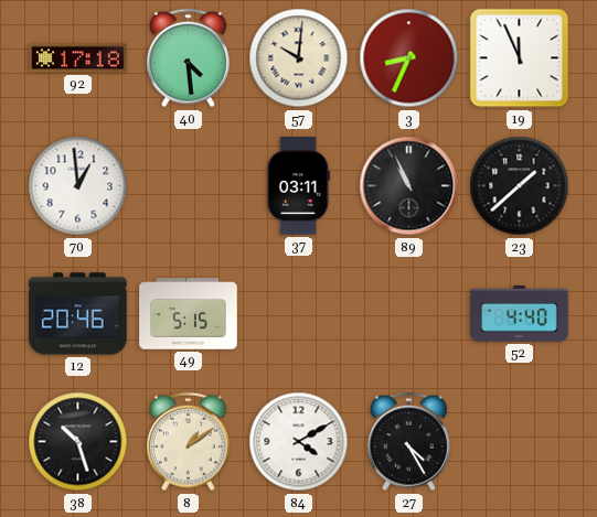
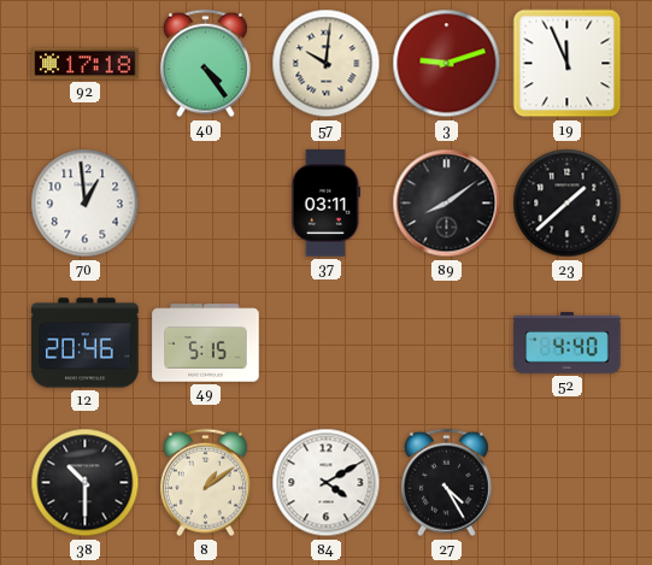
40: 4:29 -> 4:24 (205, 64)
3: 8:34 -> 9:12 (447, 64)
89: 10:56 -> 8:09 (447, 204)
38: 10:27 -> 10:30 (86, 483)
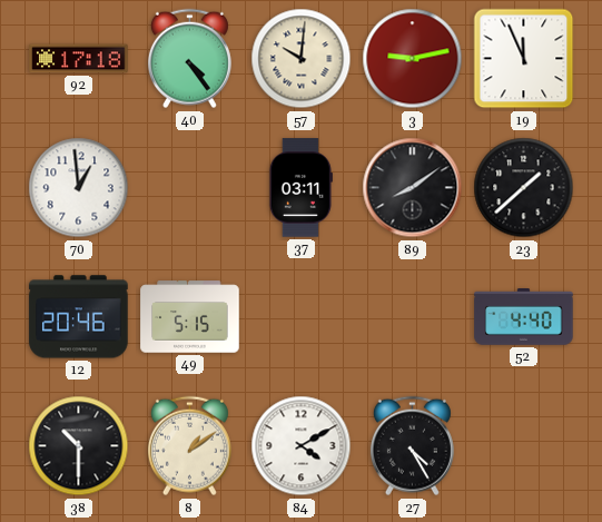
3: 9:12 -> 9:13 (413, 59)
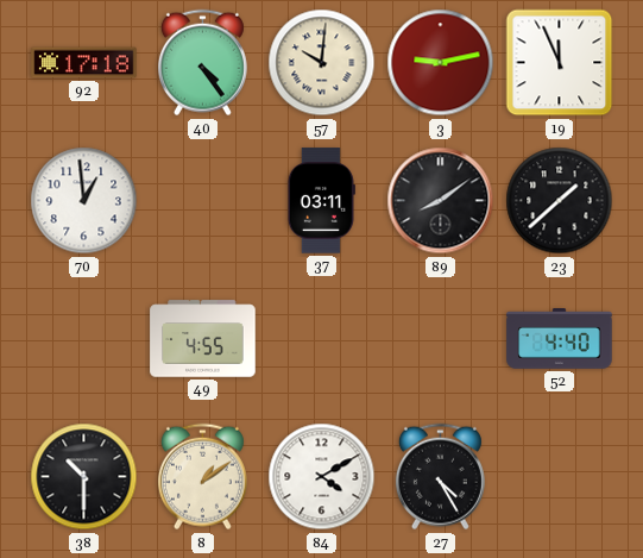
12: 20:46 -> none (79, 317)
49: 5:15 -> 4:55 (203, 339)
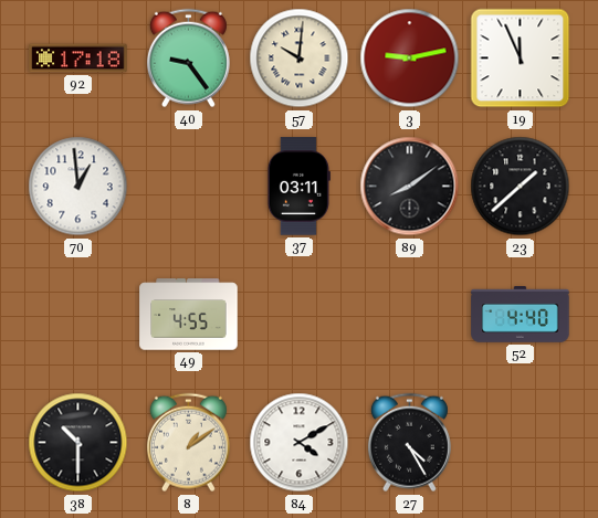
40: 4:24 -> 9:24 (188, 59)
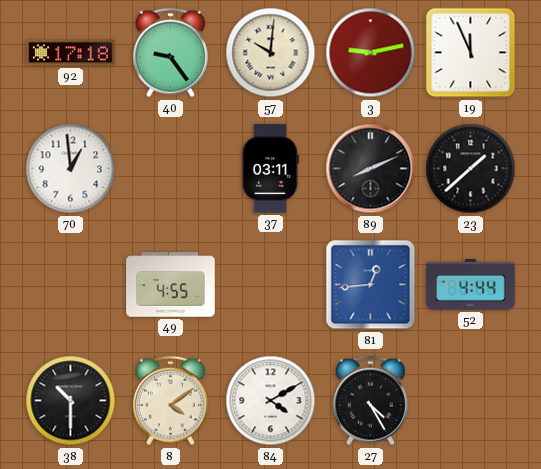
89: 8:09 -> 8:11 (371, 169)
81: none -> 12:44 (371, 285)
52: 4:40 -> 4:44 (471, 285)
8: 1:09 -> 4:09 (170, 401)
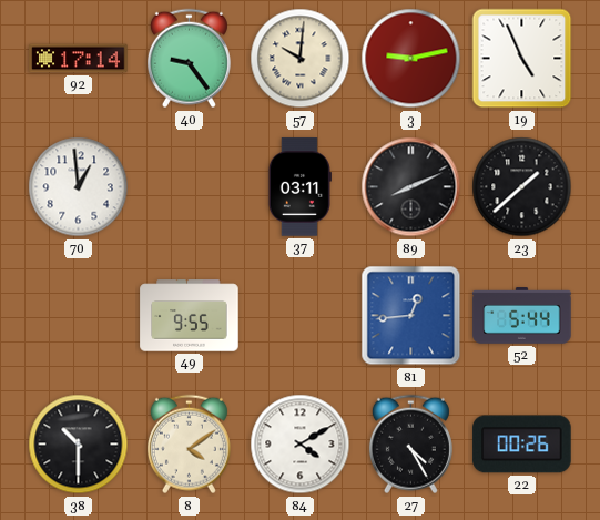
92: 17:18 -> 17:14 (79, 59)
19: 11:56 -> 4:56 (522, 59)
49: 4:55 -> 9:55 (190, 316)
52: 4:44 -> 5:44 (522, 316)
22: none -> 00:26 (522, 445)
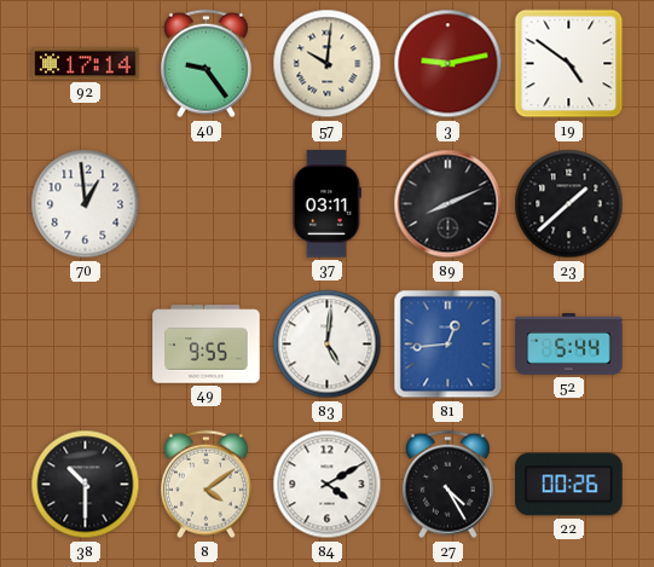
19: 4:56 -> 4:51 (569, 64)
83: none -> 5:01 (328, 345)
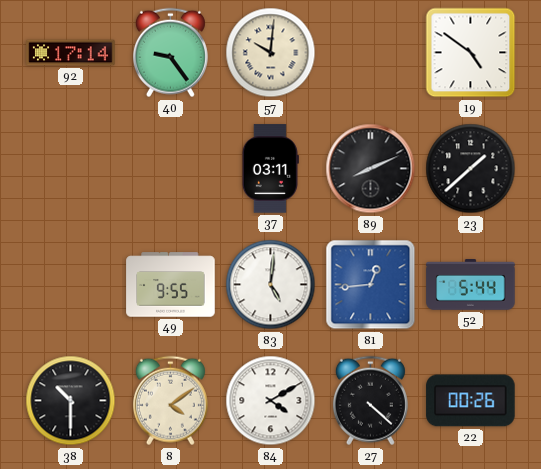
3: 9:13 -> none (448, 64)
70: 12:59 -> none (86, 204)
27: 4:25 -> 4:22 (370, 401)
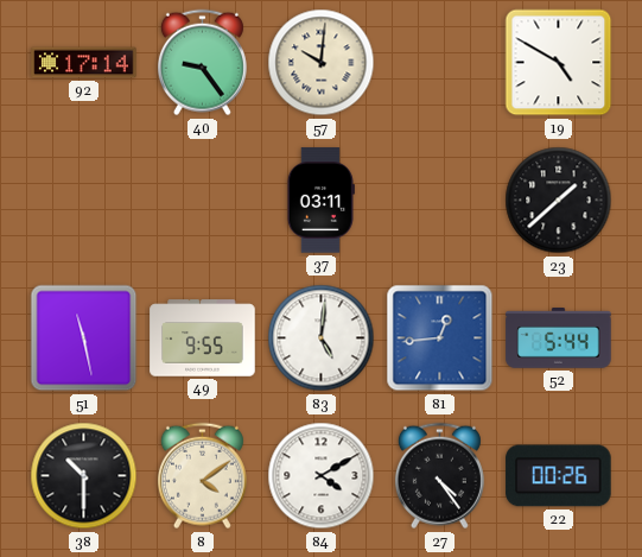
19: 4:51 -> 4:50 (559, 63)
89: 8:11 -> none (371, 169)
51: none -> 11:28 (84, 338)
27: 4:22 -> 4:24 (439, 476)
